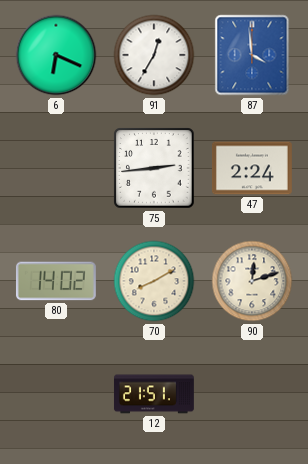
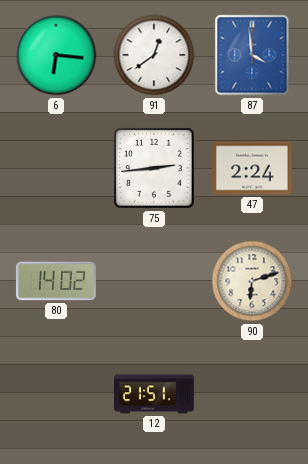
6: 6:19 -> 6:16 (56, 55)
91: 12:35 -> 12:39 (154, 55)
70: 8:10 -> none (154, 281)
90: 12:12 -> 6:12 (252, 281)
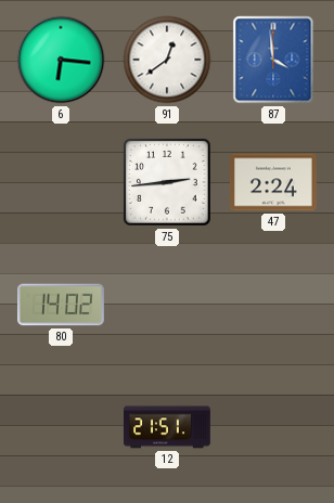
90: 6:12 -> none (252, 281)
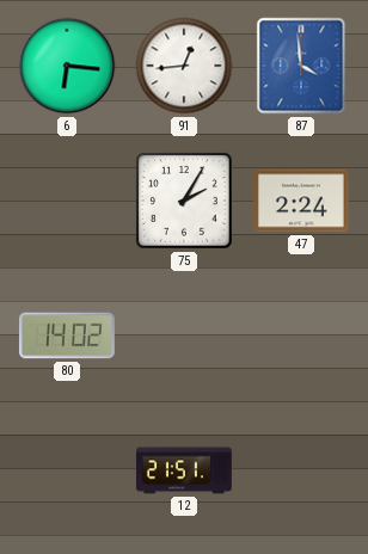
91: 12:39 -> 12:44 (184, 66)
75: 2:44 -> 2:05 (184, 201)
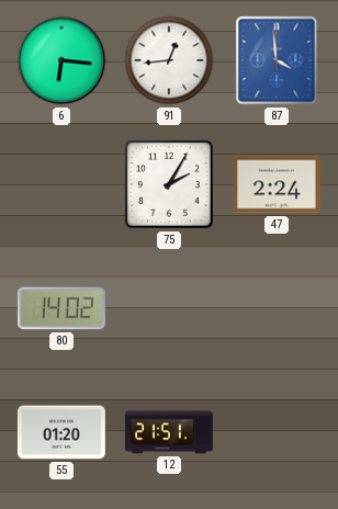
55: none -> 01:20 (61, 432)
